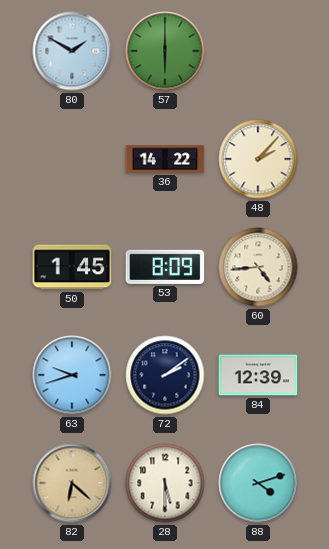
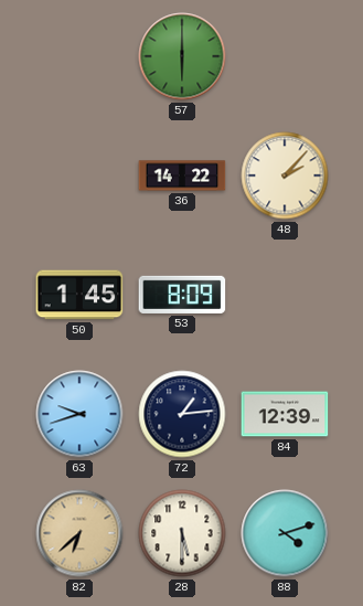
80: 1:50 -> none (72, 51)
60: 4:44 -> none (258, 267)
72: 2:09 -> 1:14 (182, 414)
82: 6:22 -> 6:38 (79, 533)
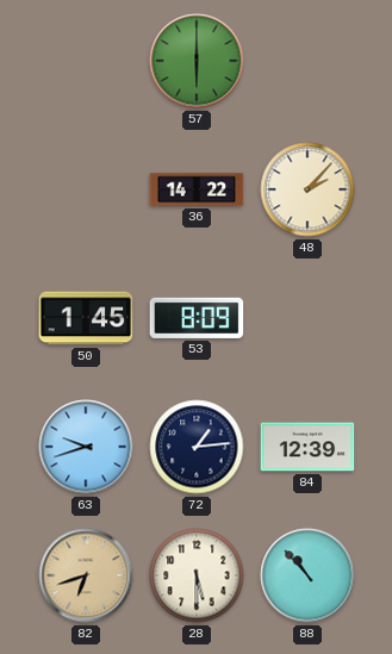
82: 6:38 -> 6:42 (86, 575)
88: 4:12 -> 10:53 (307, 575)
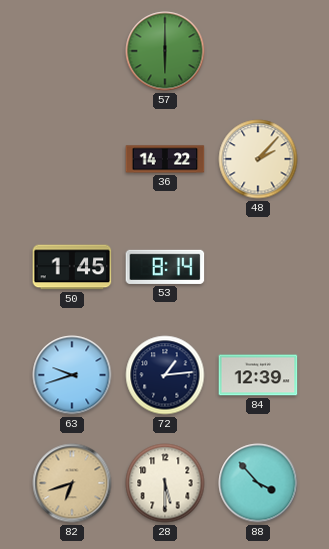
53: 8:09 -> 8:14 (165, 267)
88: 10:53 -> 3:53 (258, 483)
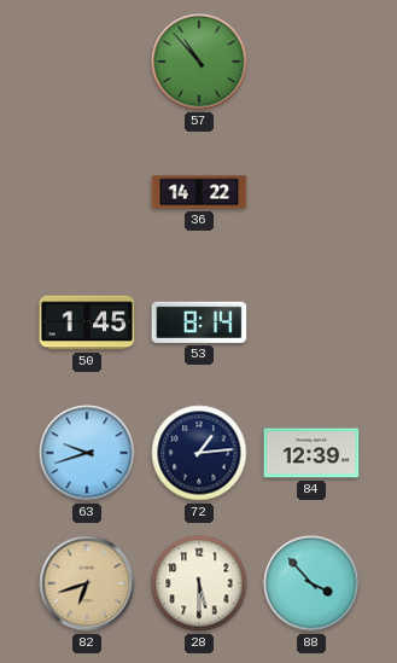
57: 6:00 -> 10:53 (199, 62)
48: 2:07 -> none (258, 159)
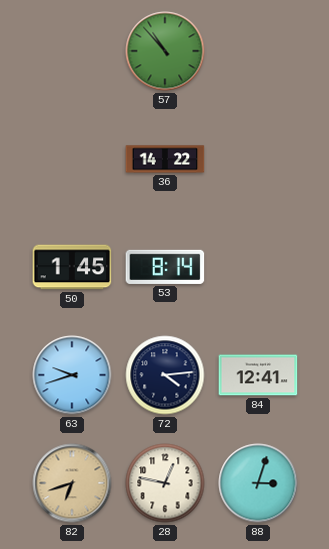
72: 1:14 -> 4:14 (165, 375)
84: 12:39 -> 12:41 (258, 375)
28: 5:30 -> 12:47 (165, 483)
88: 3:53 -> 3:03 (258, 483)
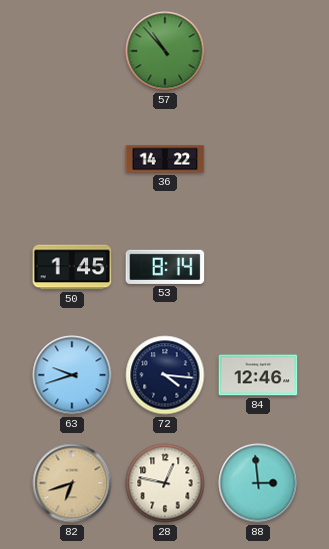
72: 4:14 -> 4:16 (165, 375)
84: 12:41 -> 12:46 (258, 375)
88: 3:03 -> 2:59 (258, 483)
